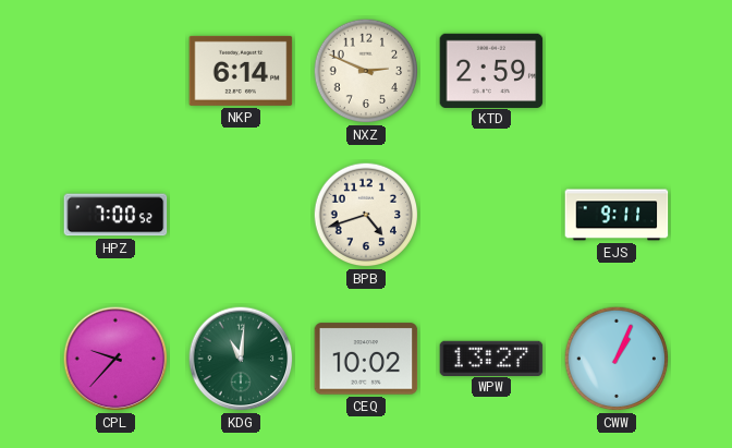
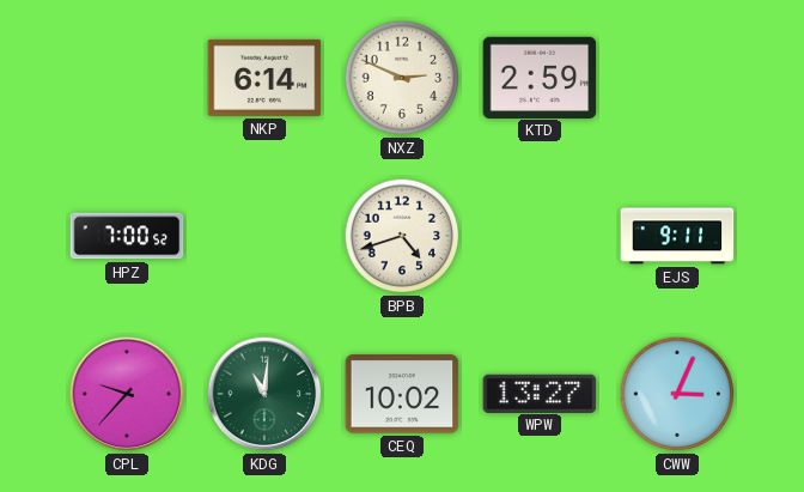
CWW: 1:04 -> 3:04 (677, 394)
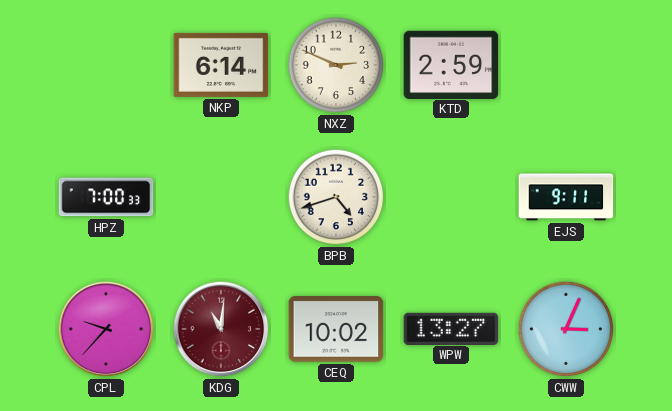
HPZ: 7:00:52 -> 7:00:33 (106, 197)
KDG dial: green -> burgundy (221, 329)
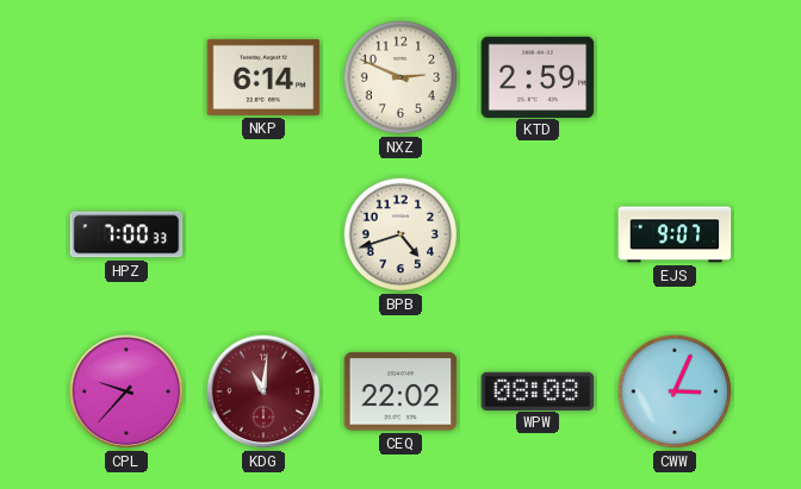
EJS: 9:11 -> 9:07 (675, 234)
CEQ: 10:02 -> 22:02 (401, 391)
WPW: 13:27 -> 08:08 (538, 390)
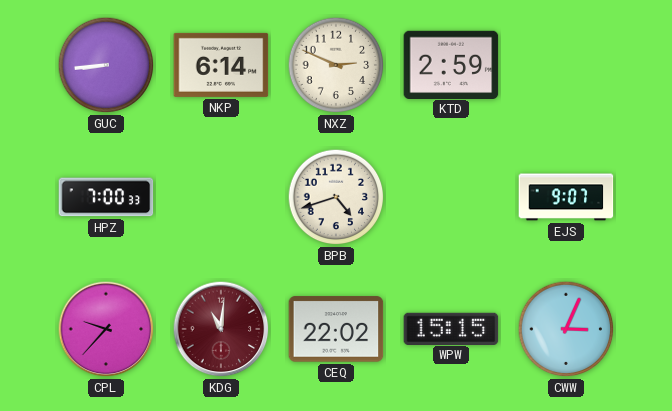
GUC: none -> 8:44 (106, 65)
WPW: 08:08 -> 15:15 (451, 328)
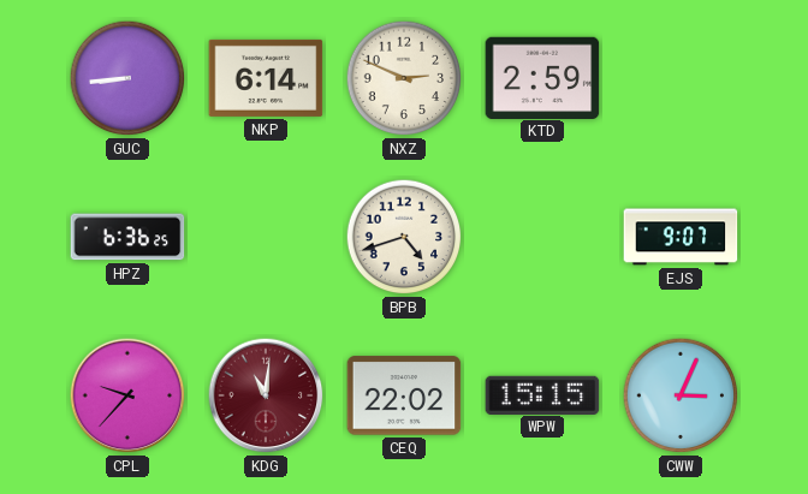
HPZ: 7:00 -> 6:36 (127, 237)
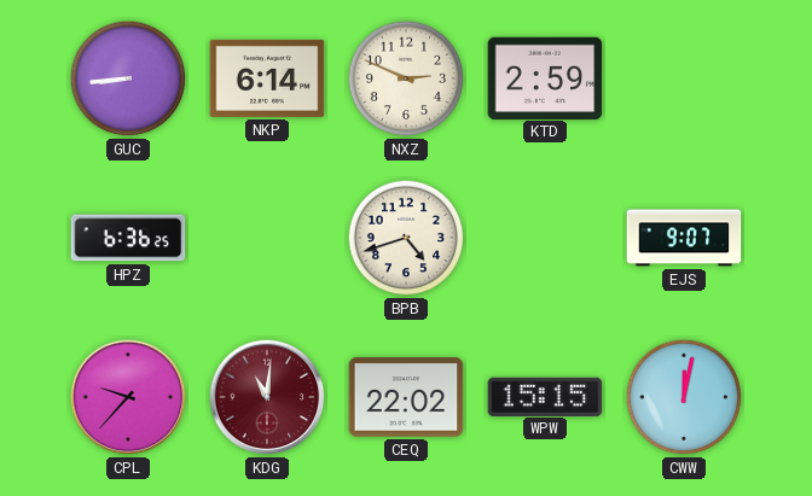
CWW: 3:04 -> 12:02 (684, 397)
